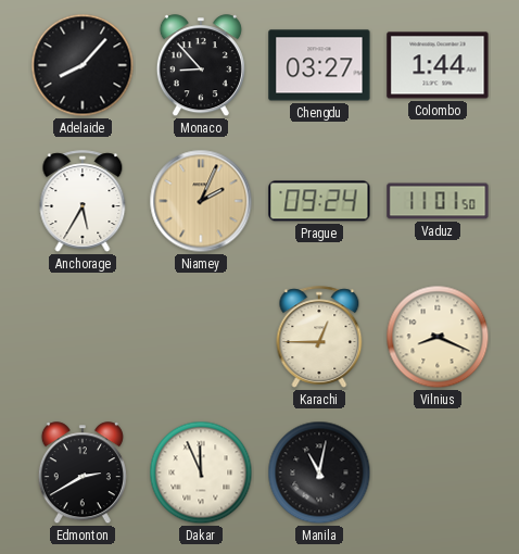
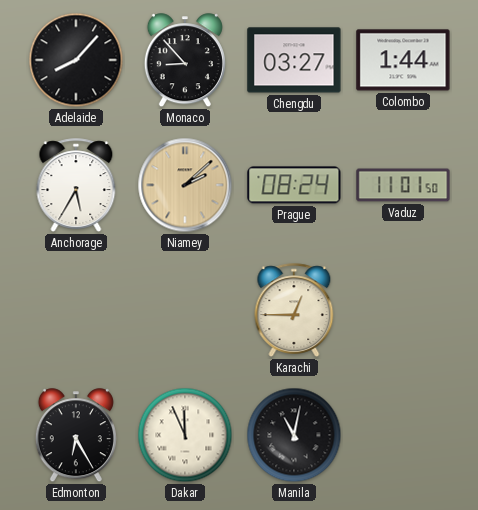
Niamey: 2:04 -> 2:08 (185, 185)
Prague: 09:24 -> 08:24 (294, 185)
Vilnius: 8:19 -> none (438, 337)
Edmonton: 2:40 -> 6:25 (76, 436)
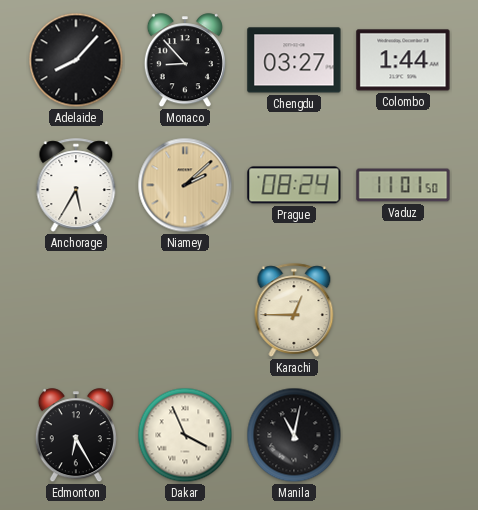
Dakar: 11:56 -> 3:56 (185, 435)
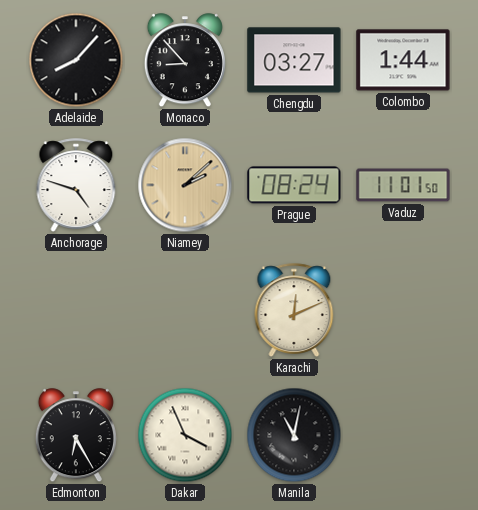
Anchorage: 5:35 -> 4:48 (76, 185)
Karachi: 12:45 -> 12:11 (294, 310)
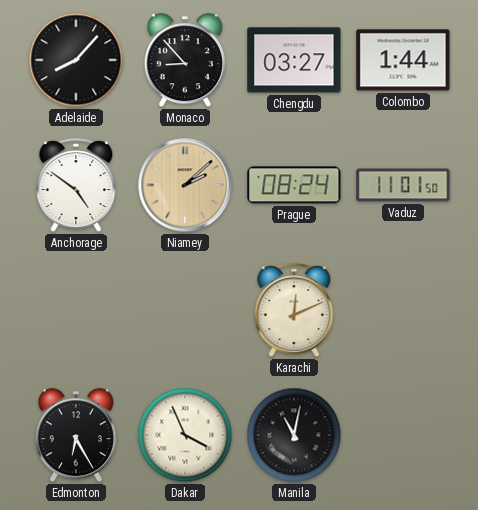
Anchorage: 4:48 -> 4:51 (76, 185)
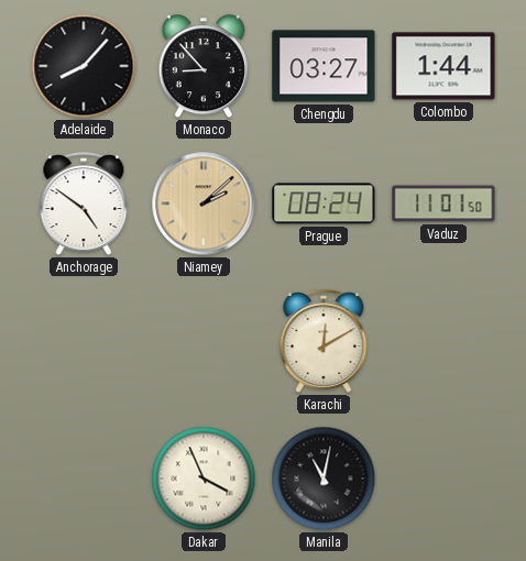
Karachi: 12:11 -> 12:10 (324, 341)
Edmonton: 6:25 -> none (76, 436)
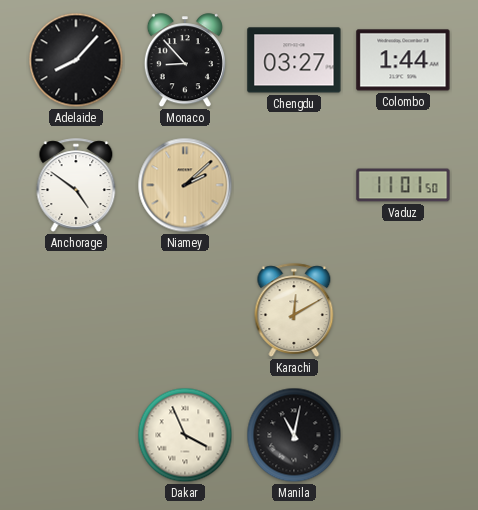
Prague: 08:24 -> none (324, 204)
